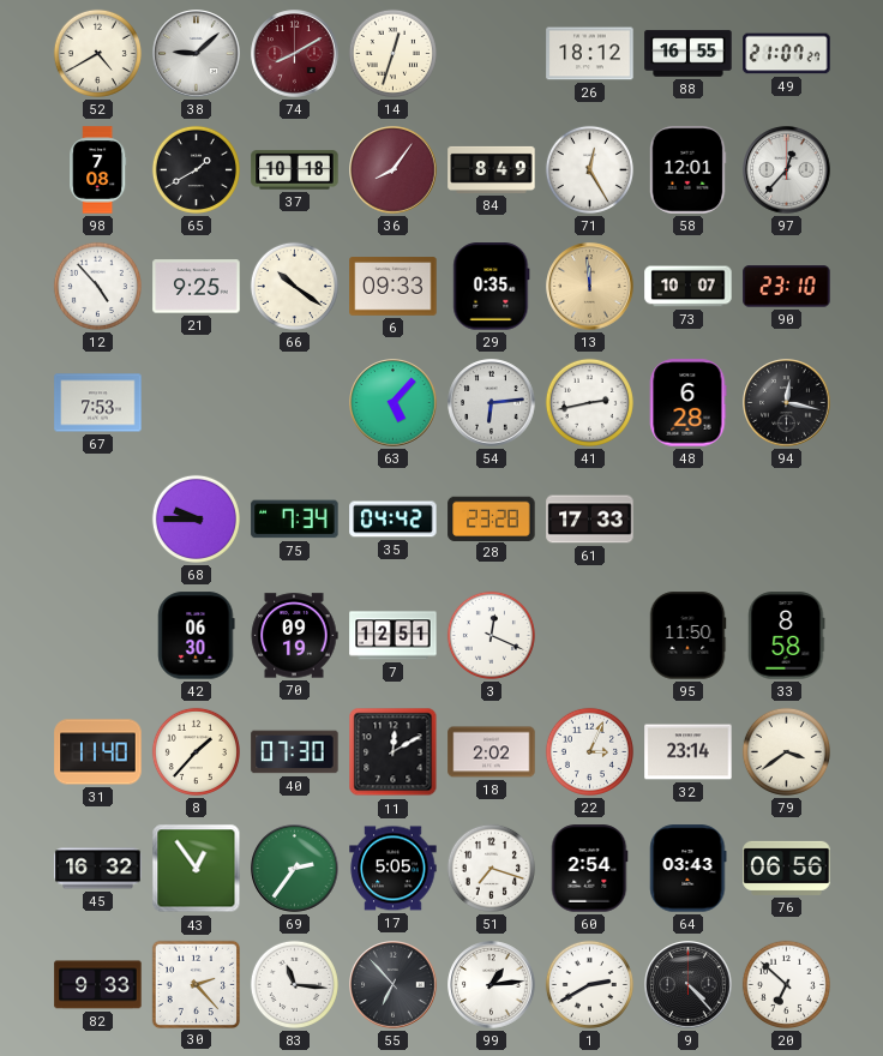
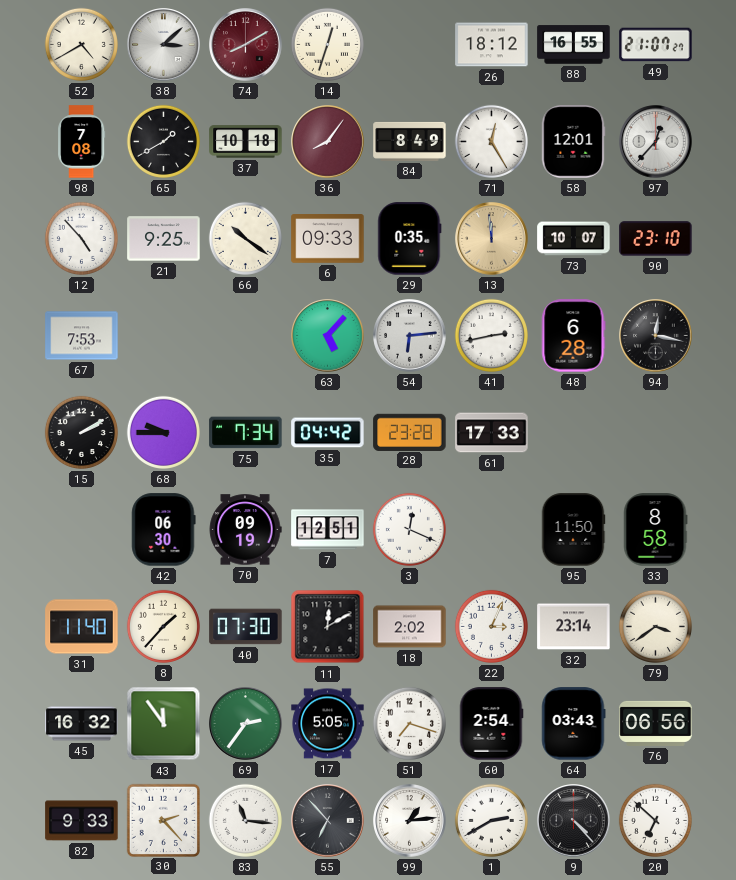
38: 9:08 -> 3:08 (164, 45)
15: none -> 2:10 (81, 432)
43: 12:54 -> 11:54 (164, 724)
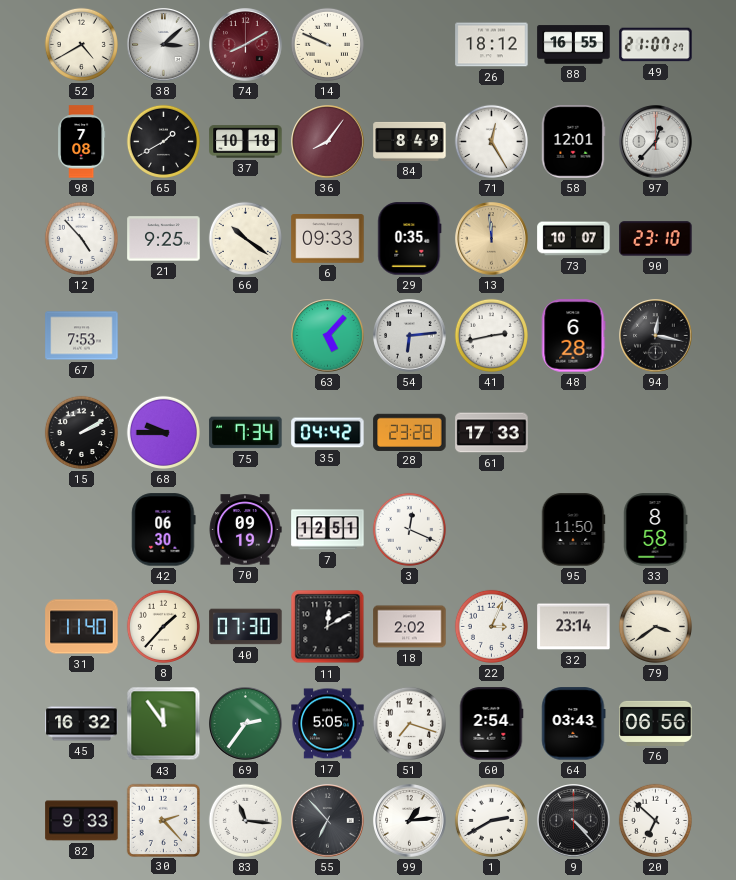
14: 12:33 -> 9:49 (327, 44)
